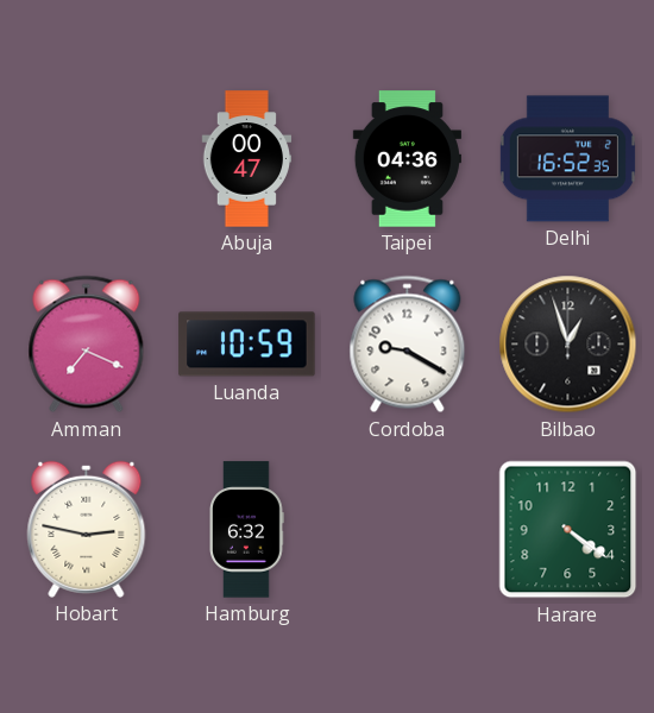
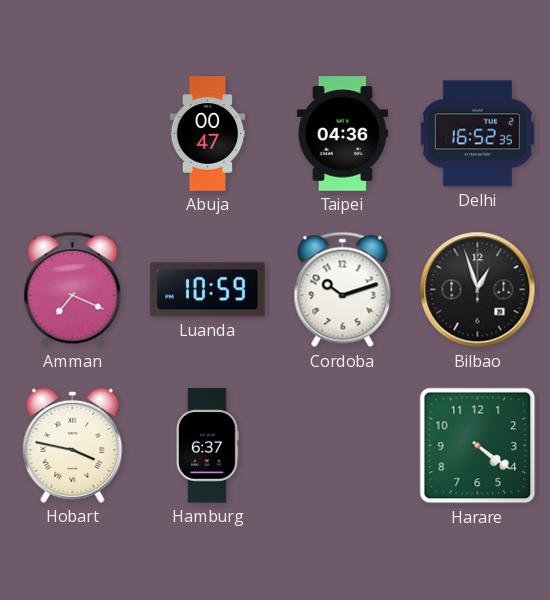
Cordoba: 9:20 -> 10:12 (343, 290)
Hobart: 2:47 -> 3:47 (73, 445)
Hamburg: 6:32 -> 6:37 (208, 446)
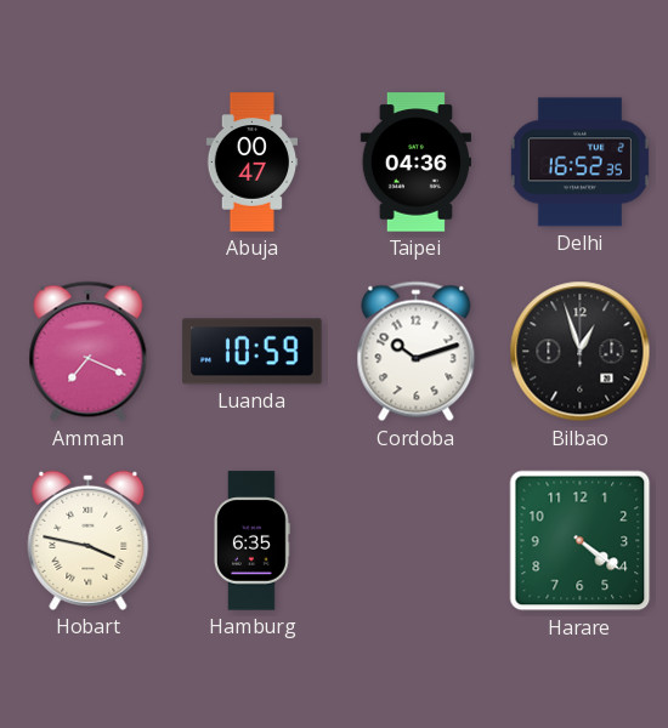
Hamburg: 6:37 -> 6:35 (253, 541)
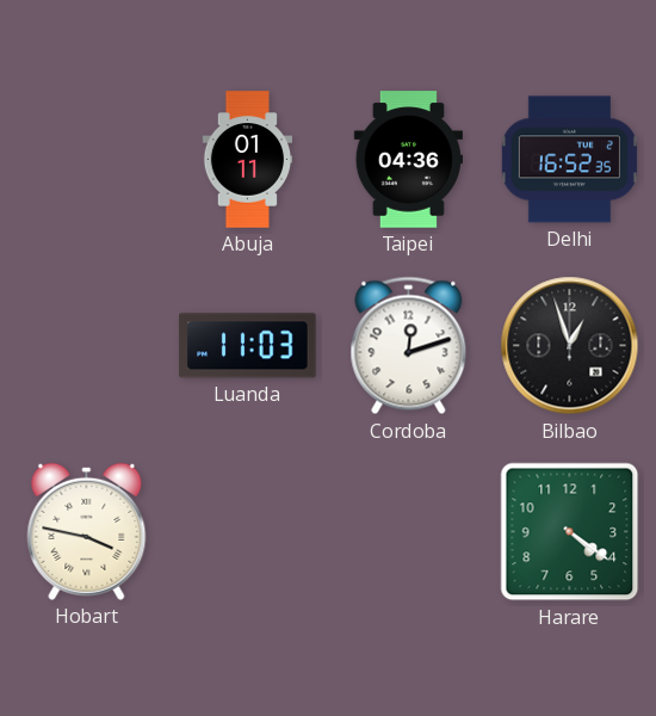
Abuja: 00:47 -> 01:11 (248, 160)
Amman: 7:19 -> none (89, 352)
Luanda: 10:59 -> 11:03 (248, 346)
Cordoba: 10:12 -> 12:12 (409, 346)
Hamburg: 6:35 -> none (253, 541)
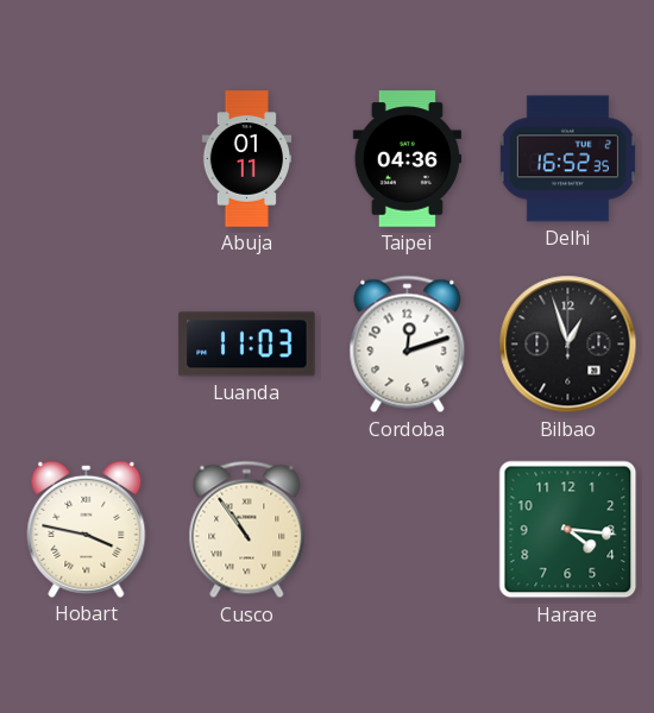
Cusco: none -> 10:54 (247, 530)
Harare: 4:21 -> 4:16 (568, 530)
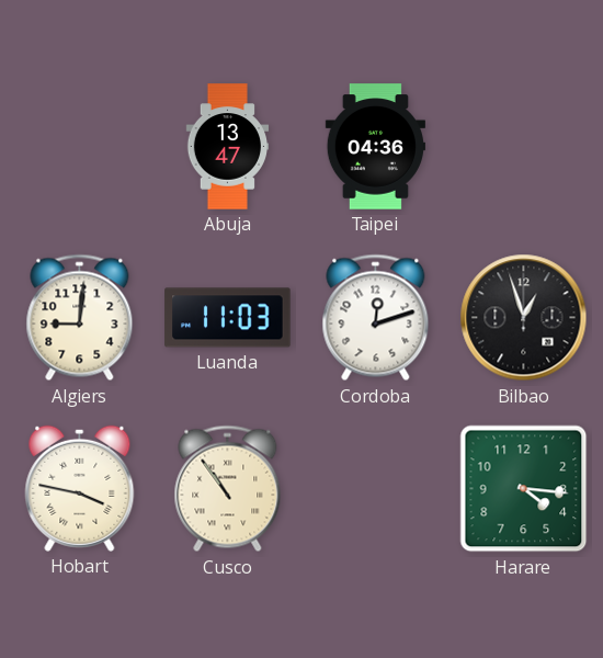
Abuja: 01:11 -> 13:47 (228, 147)
Delhi: 16:52 -> none (567, 159)
Algiers: none -> 9:01 (80, 318)
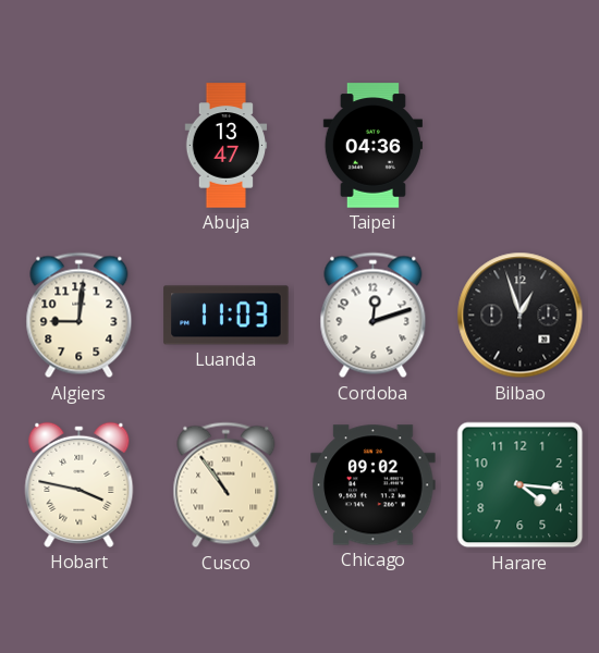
Chicago: none -> 09:02 (374, 485)
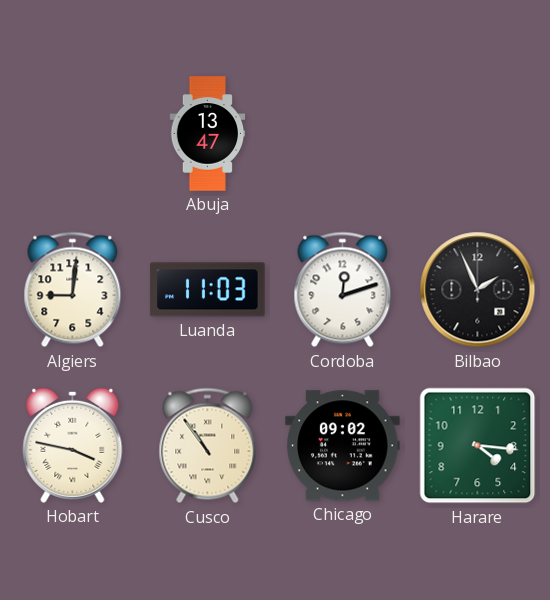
Taipei: 04:36 -> none (372, 146)
Bilbao: 12:57 -> 1:56 (478, 290)
